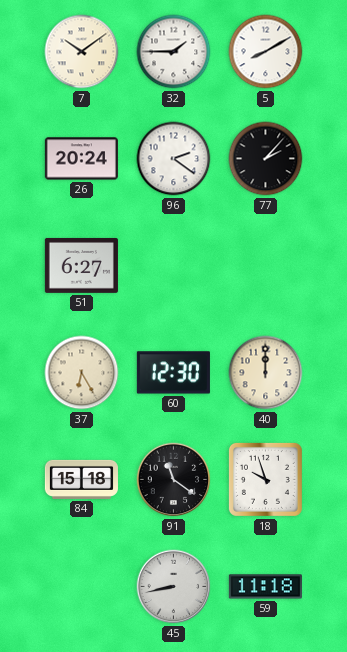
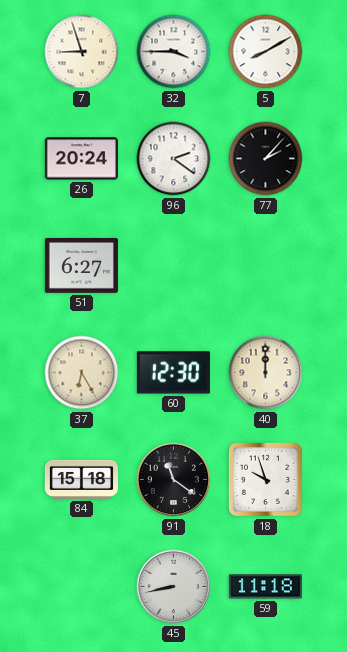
7: 10:09 -> 8:57 (82, 52)
32: 1:45 -> 3:45 (174, 52)
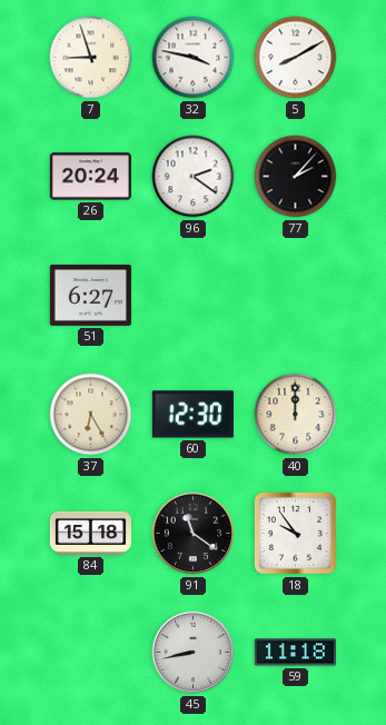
32: 3:45 -> 3:47 (194, 58)
18: 9:57 -> 9:54 (295, 533)
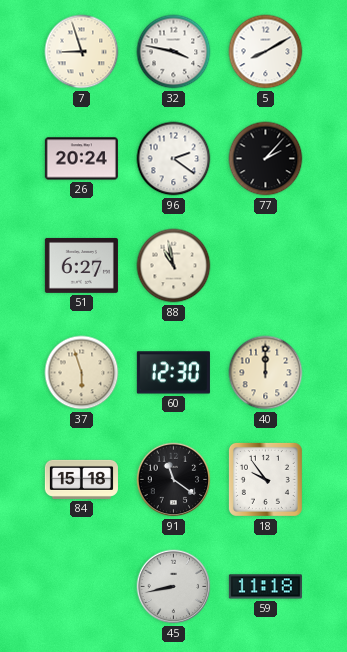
88: none -> 10:58 (174, 266)
37: 6:25 -> 5:57 (82, 373)
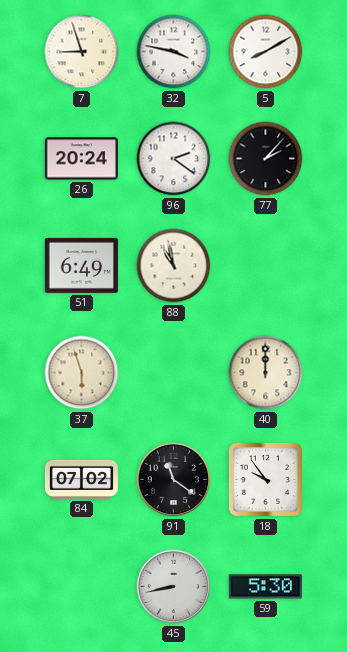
51: 6:27 -> 6:49 (81, 265)
60: 12:30 -> none (173, 373)
84: 15:18 -> 07:02 (81, 479)
59: 11:18 -> 5:30 (265, 587)
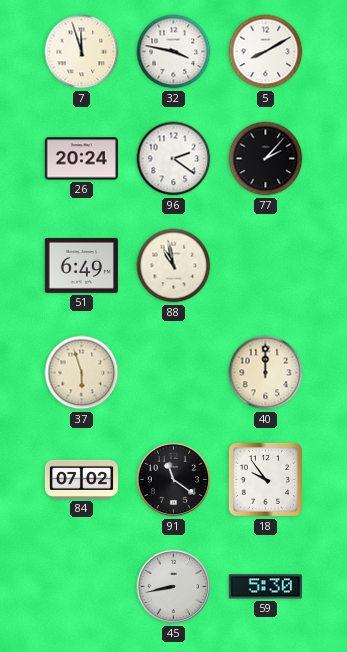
7: 8:57 -> 11:57 (82, 52)
